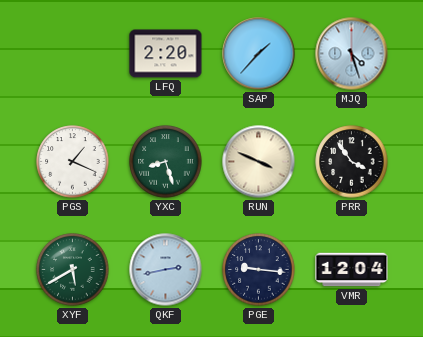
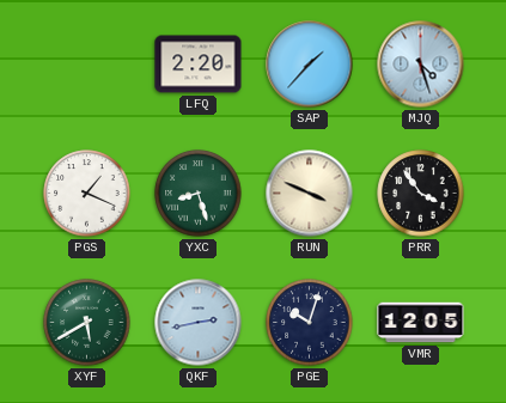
PGE: 9:16 -> 10:03 (310, 323)
VMR: 12:04 -> 12:05 (421, 323)
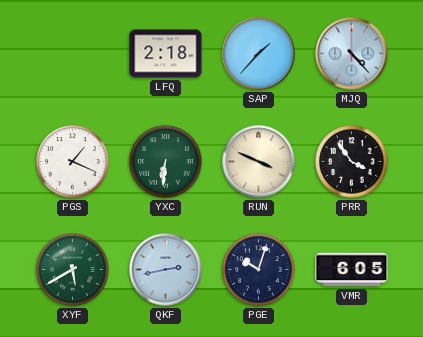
LFQ: 2:20 -> 2:18 (166, 54)
MJQ: 4:27 -> 4:23 (352, 54)
YXC: 8:27 -> 6:31 (166, 162)
VMR: 12:05 -> 6:05 (352, 270)
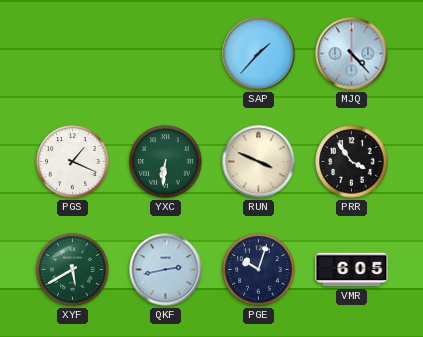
LFQ: 2:18 -> none (166, 54)
